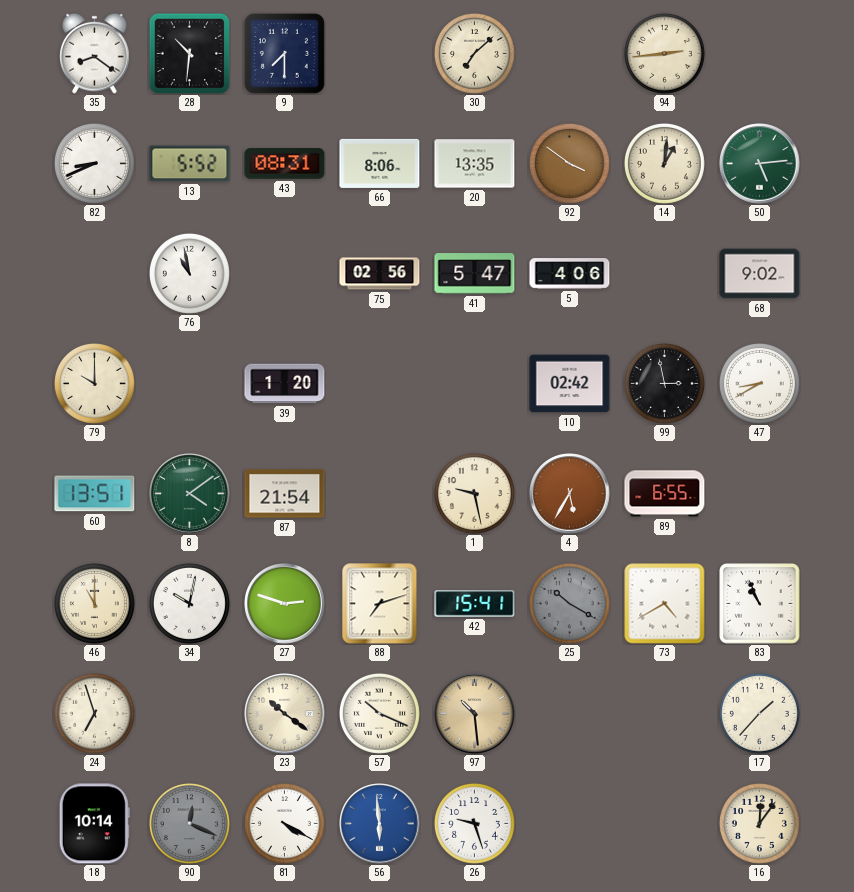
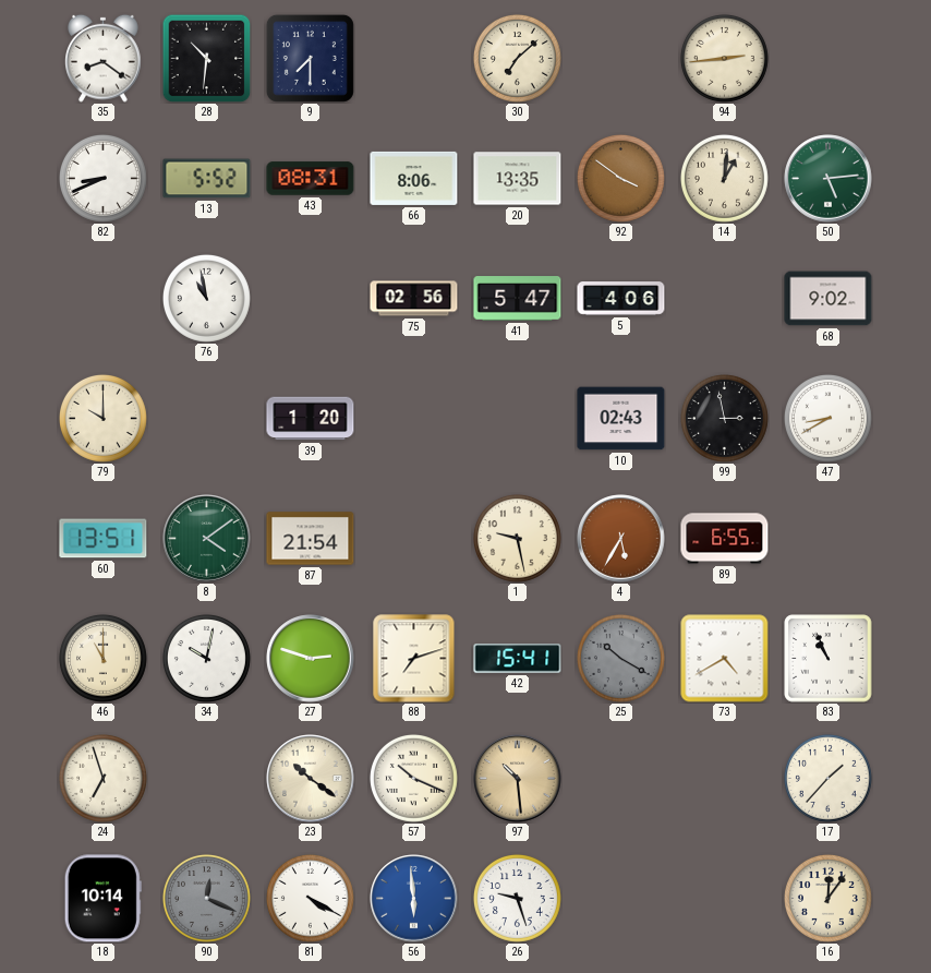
10: 02:42 -> 02:43 (621, 419)
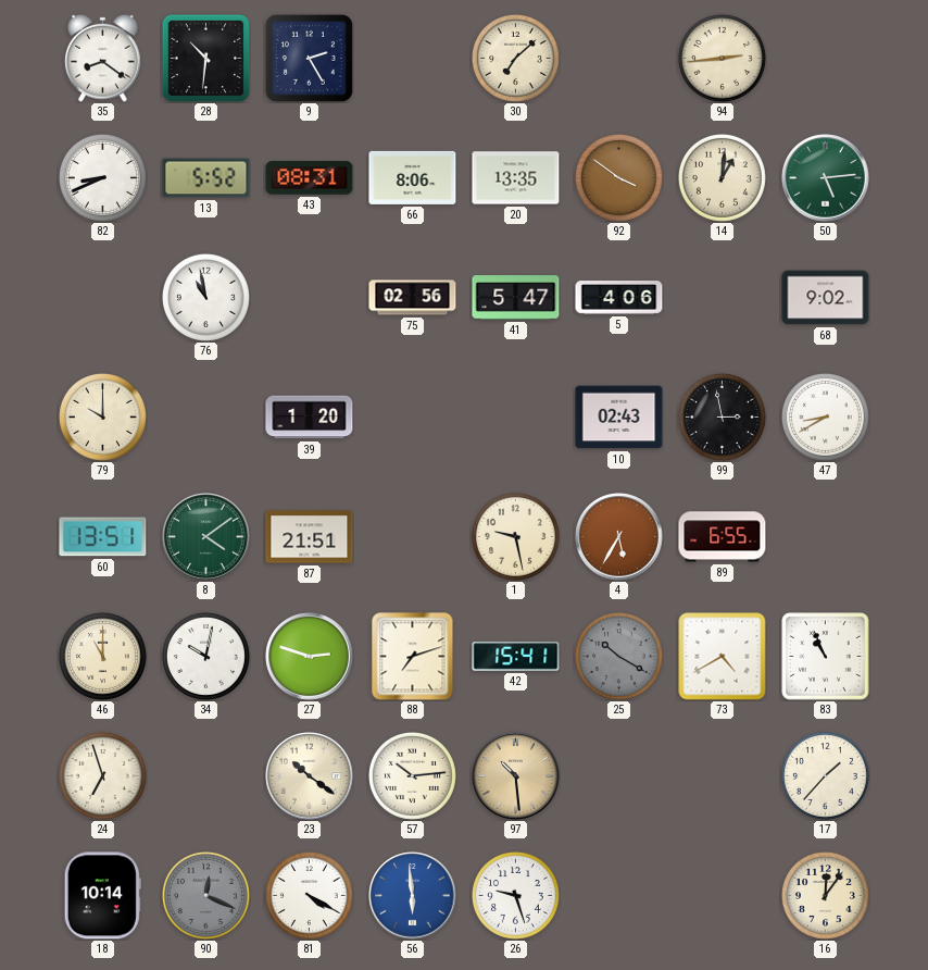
9: 7:30 -> 2:25 (309, 58)
87: 21:54 -> 21:51 (310, 537)
57: 10:19 -> 10:14 (412, 775)
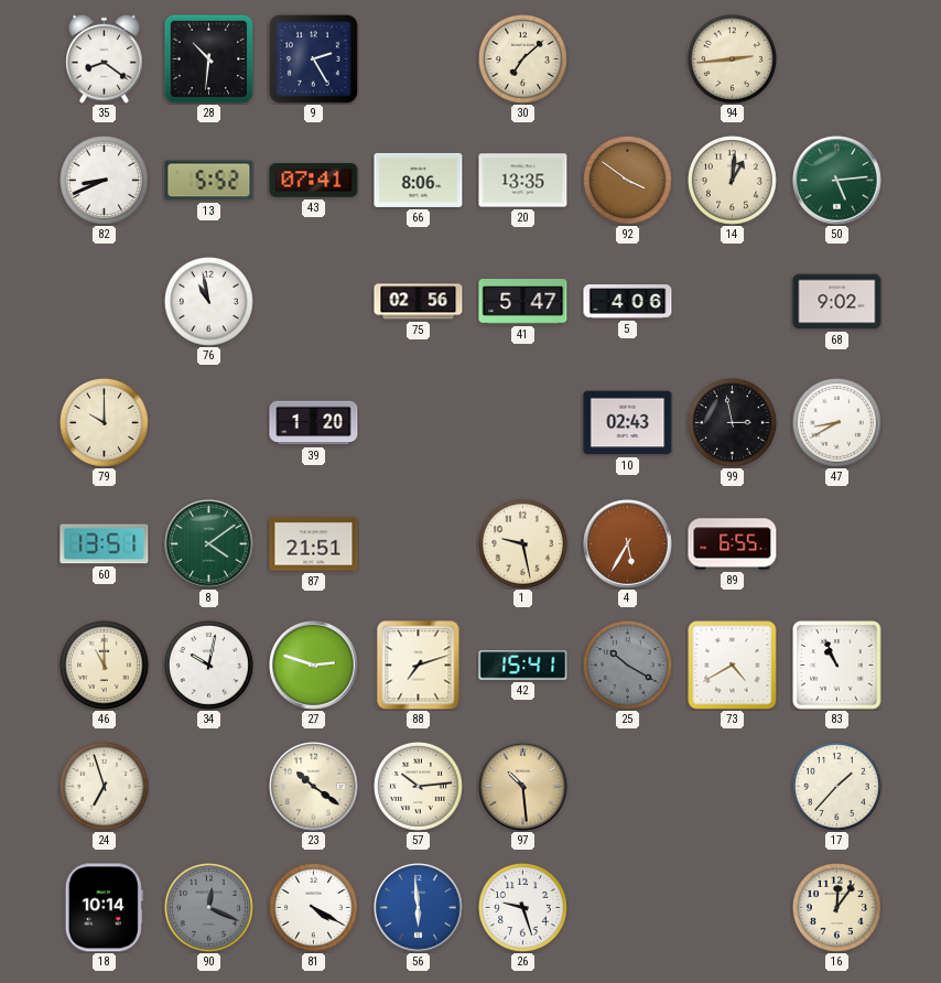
43: 08:31 -> 07:41 (314, 181)
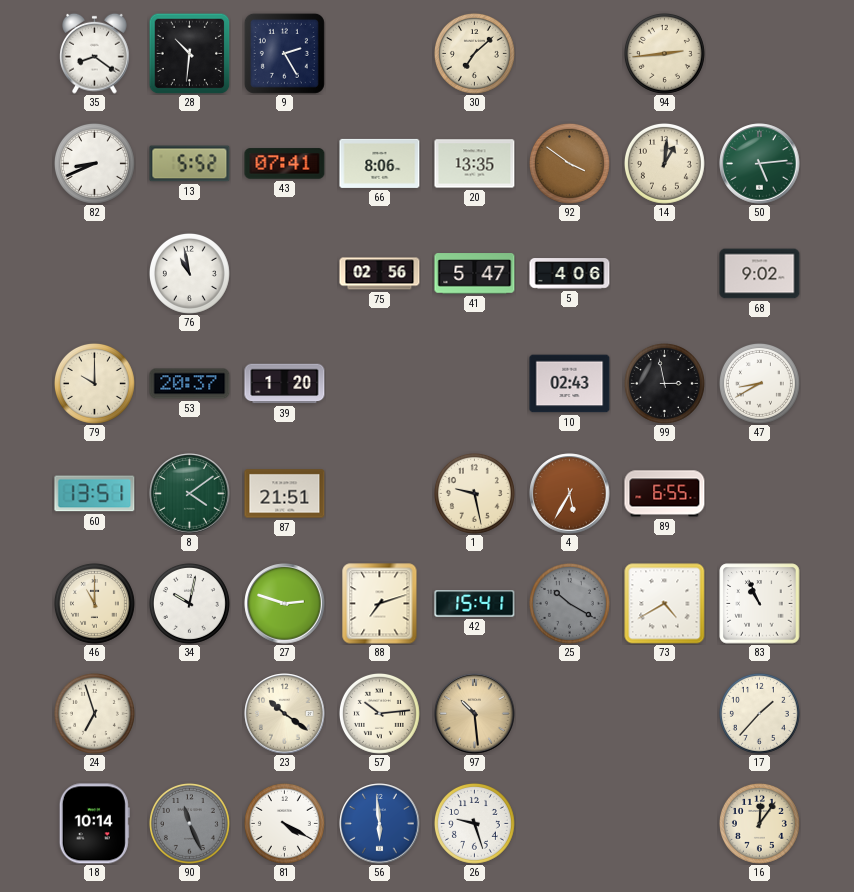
53: none -> 20:37 (190, 384)
90: 12:19 -> 11:26 (189, 823)
